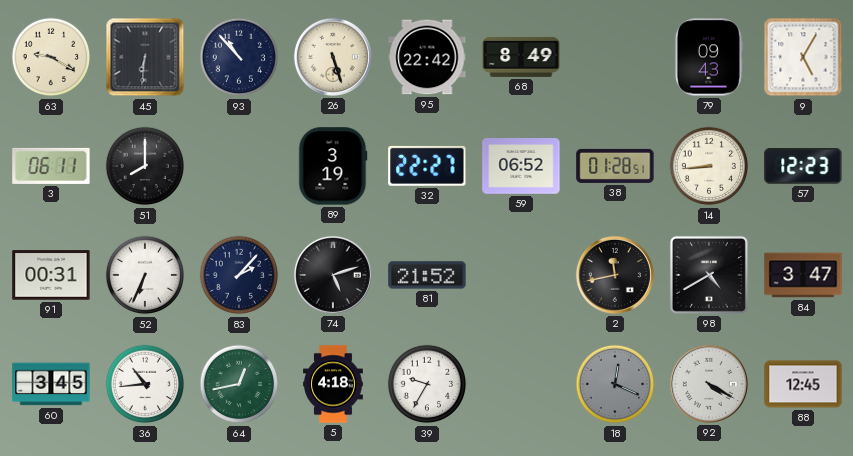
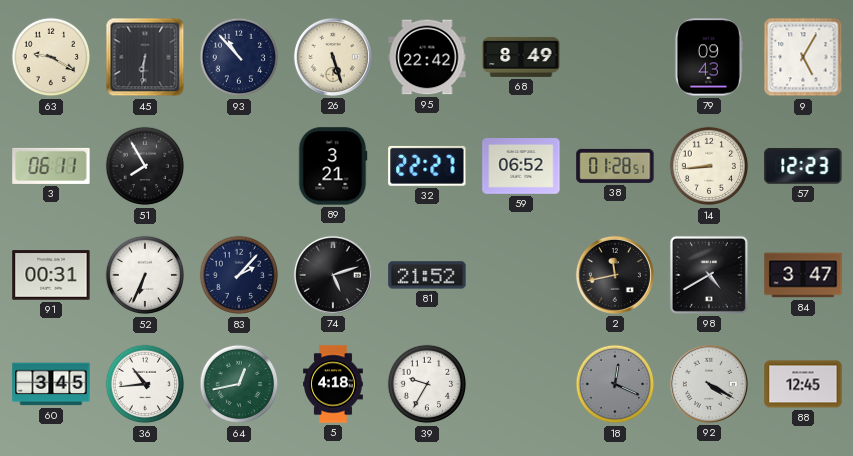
51: 8:00 -> 7:55 (145, 166)
89: 3:19 -> 3:21 (333, 166)
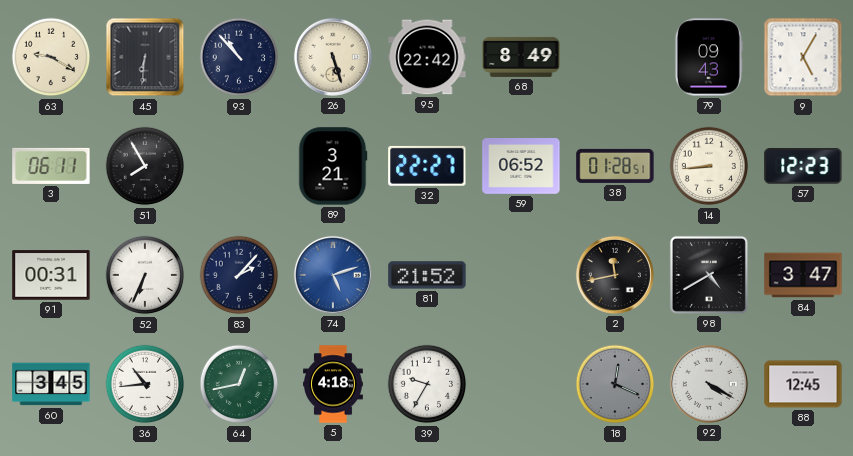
74 dial: black -> blue (333, 275)
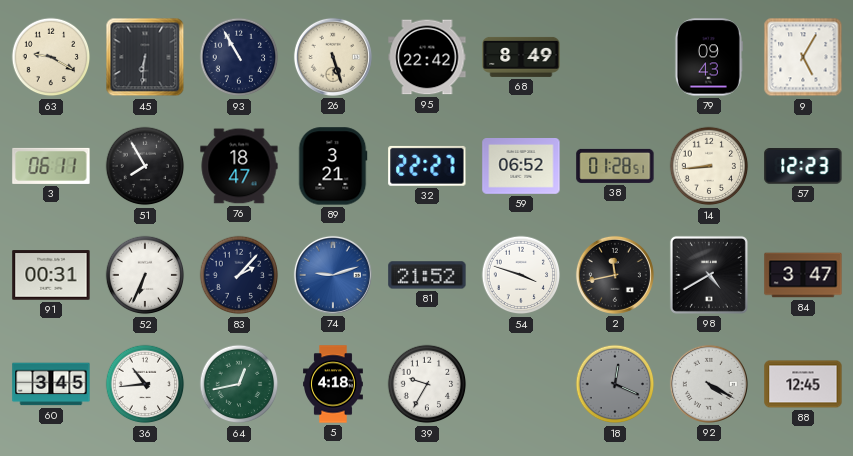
93: 10:53 -> 10:55 (239, 57)
76: none -> 18:47 (239, 166)
74: 5:12 -> 9:12 (333, 275)
54: none -> 3:48 (521, 275)
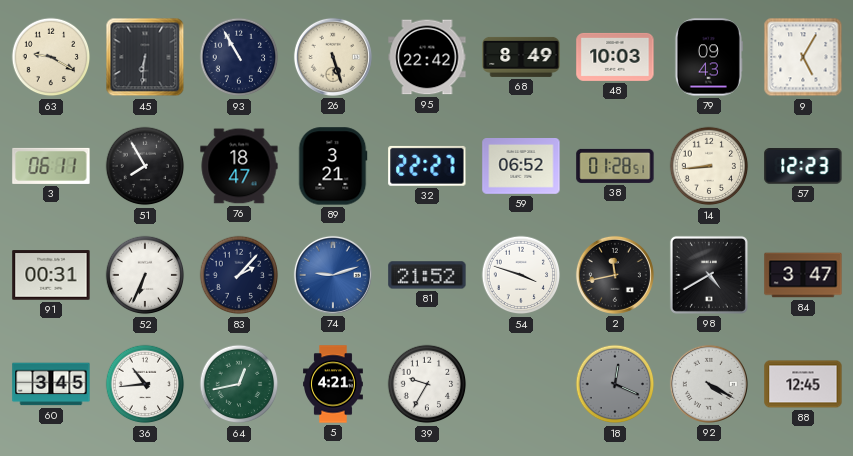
48: none -> 10:03 (615, 57)
5: 4:18 -> 4:21 (334, 384)
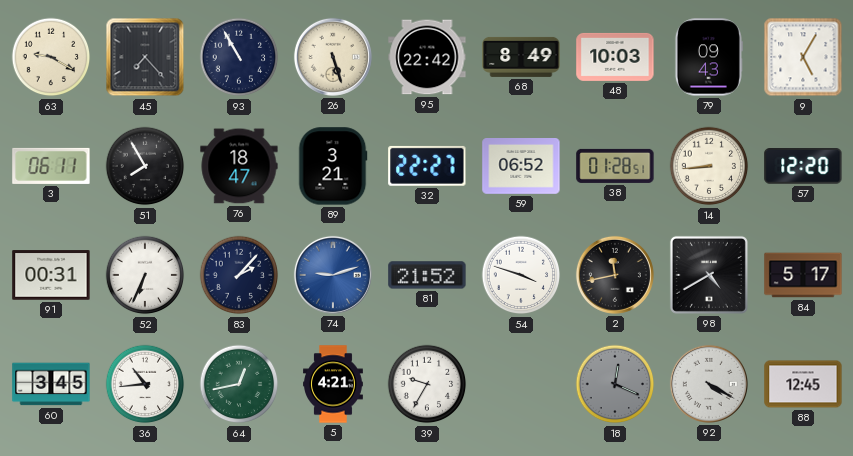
45: 6:31 -> 7:23 (145, 57)
57: 12:23 -> 12:20 (803, 167)
84: 3:47 -> 5:17 (803, 275)
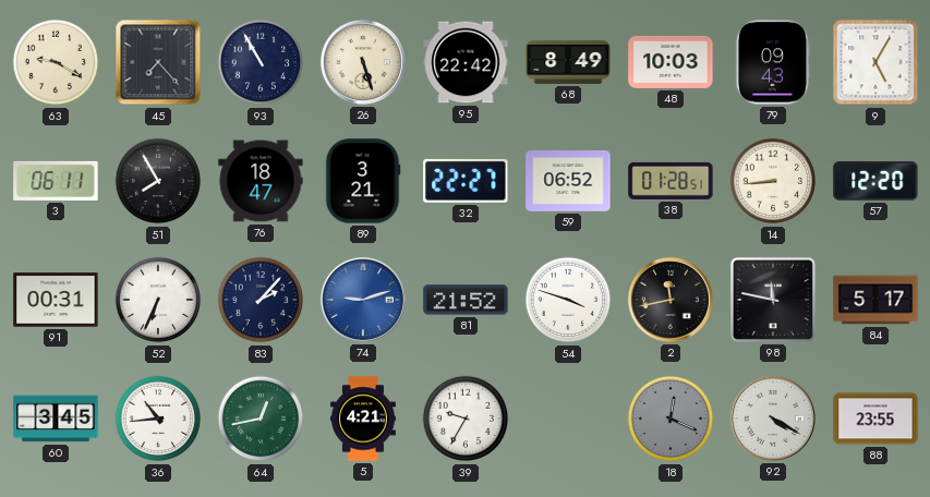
98: 4:40 -> 11:47 (773, 300)
88: 12:45 -> 23:55 (875, 419)
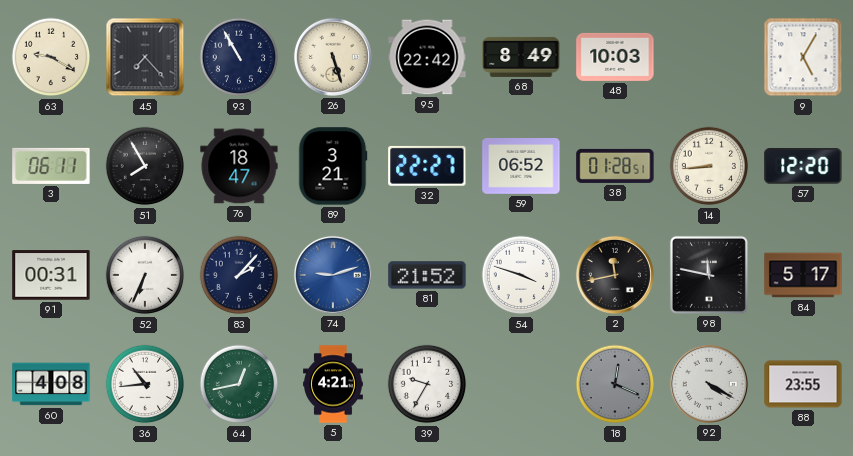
79: 09:43 -> none (772, 62)
60: 3:45 -> 4:08 (51, 384)
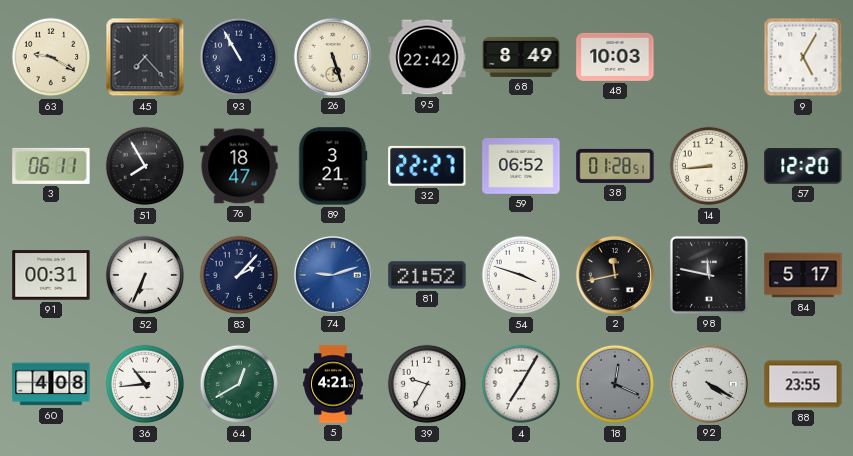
64: 12:43 -> 12:40 (239, 384)
4: none -> 7:05 (521, 384)
